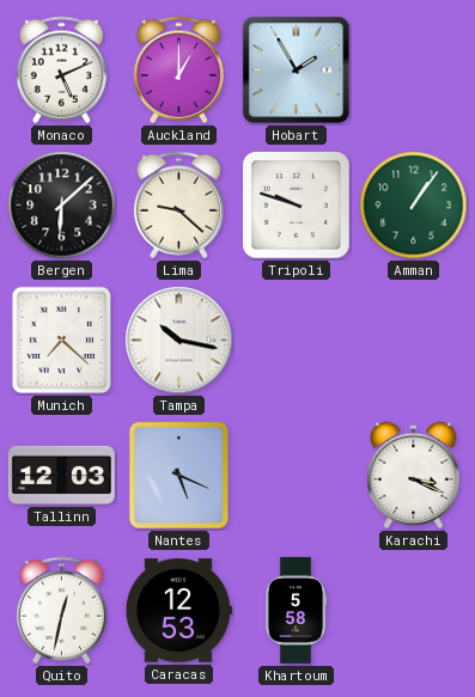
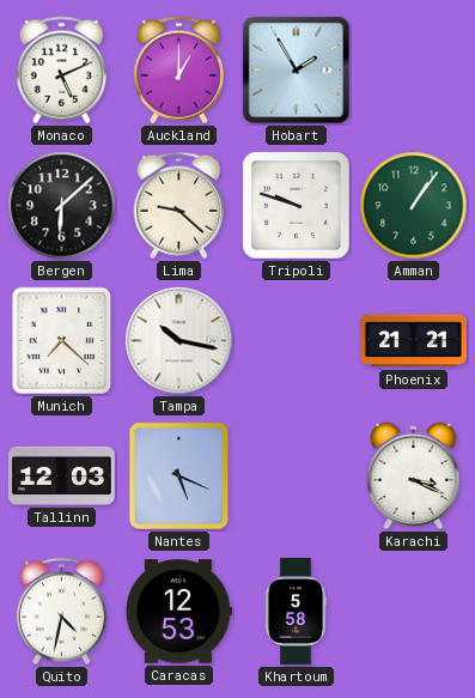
Phoenix: none -> 21:21 (413, 341)
Quito: 12:32 -> 4:32 (61, 612)
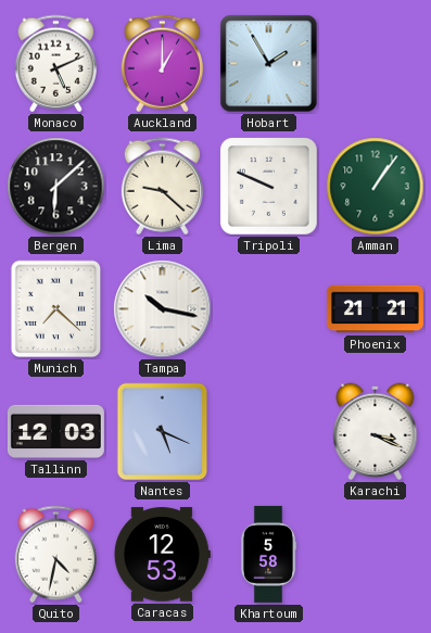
Tripoli: 9:48 -> 9:49 (269, 187)
